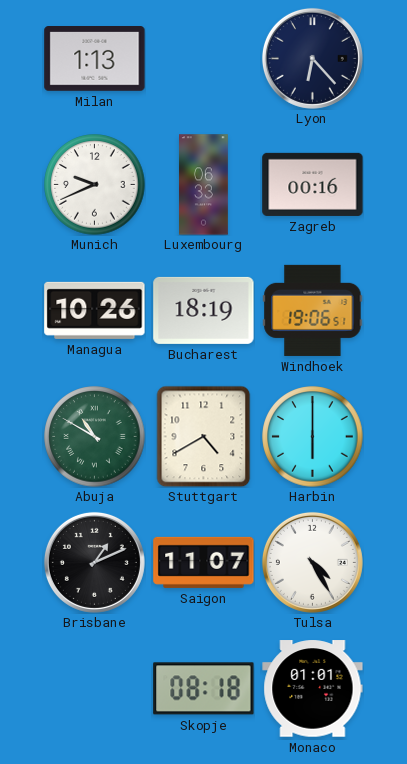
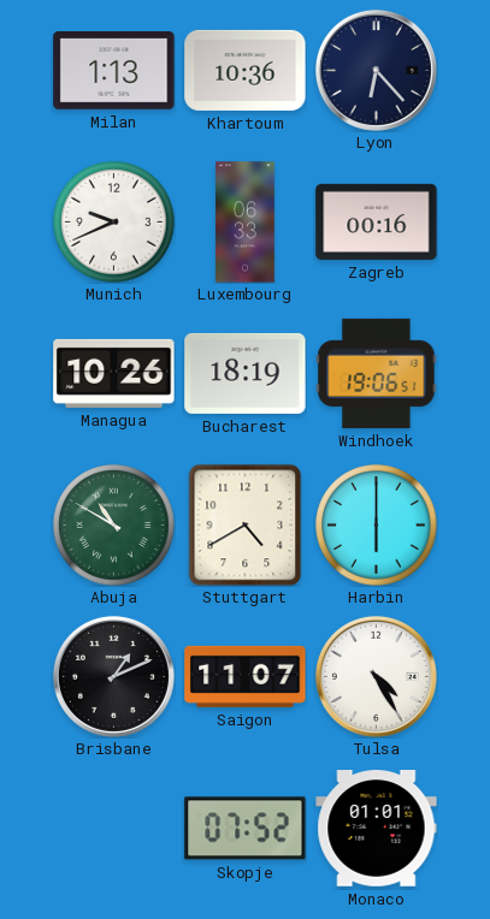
Khartoum: none -> 10:36 (246, 70)
Skopje: 08:18 -> 07:52 (246, 829)
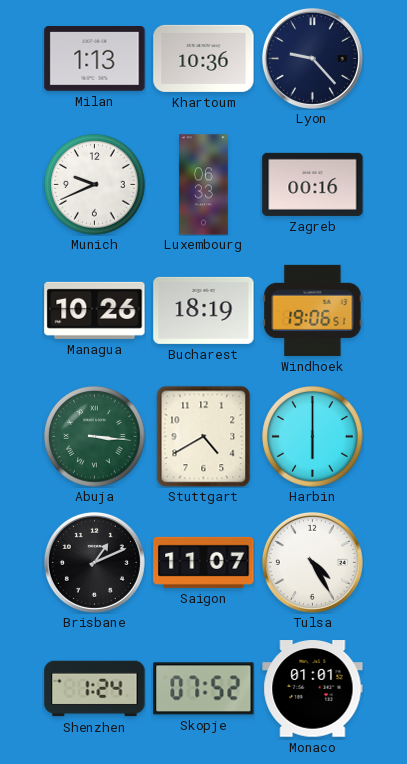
Lyon: 6:23 -> 9:23 (312, 58)
Abuja: 10:50 -> 3:16 (95, 437)
Shenzhen: none -> 1:24 (95, 689)
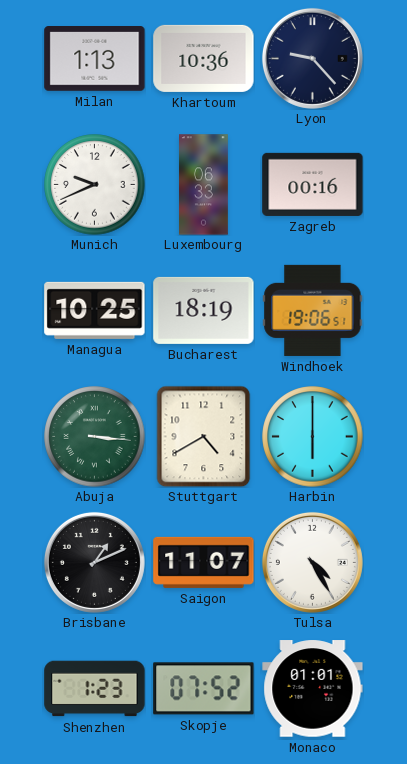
Managua: 10:26 -> 10:25 (95, 310)
Shenzhen: 1:24 -> 1:23 (95, 689)
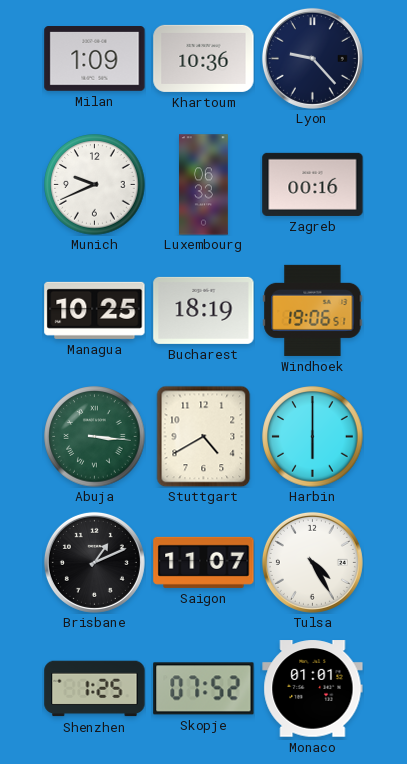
Milan: 1:13 -> 1:09 (95, 59)
Shenzhen: 1:23 -> 1:25 (95, 689)
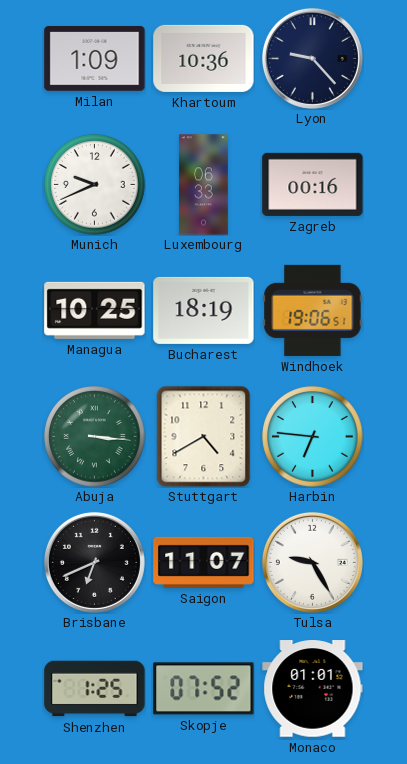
Harbin: 6:00 -> 6:46 (313, 437)
Brisbane: 1:11 -> 6:41 (94, 562)
Tulsa: 4:25 -> 9:25 (312, 562)
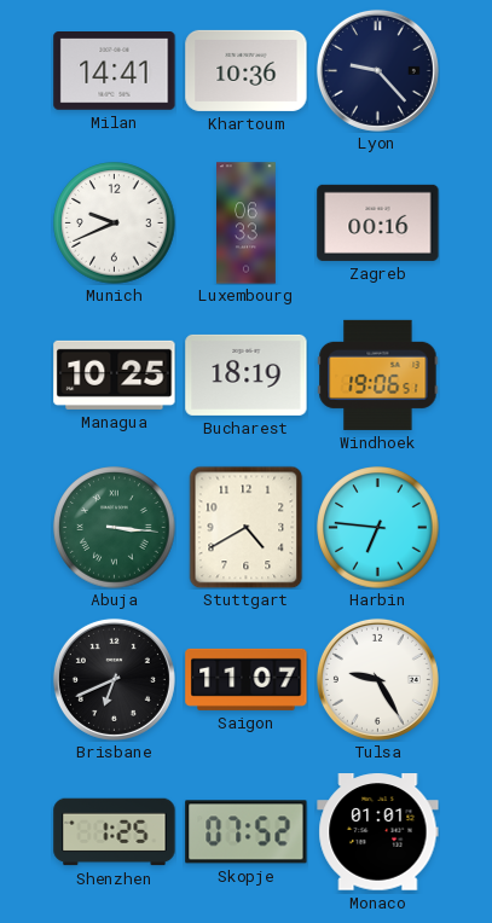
Milan: 1:09 -> 14:41 (115, 71)
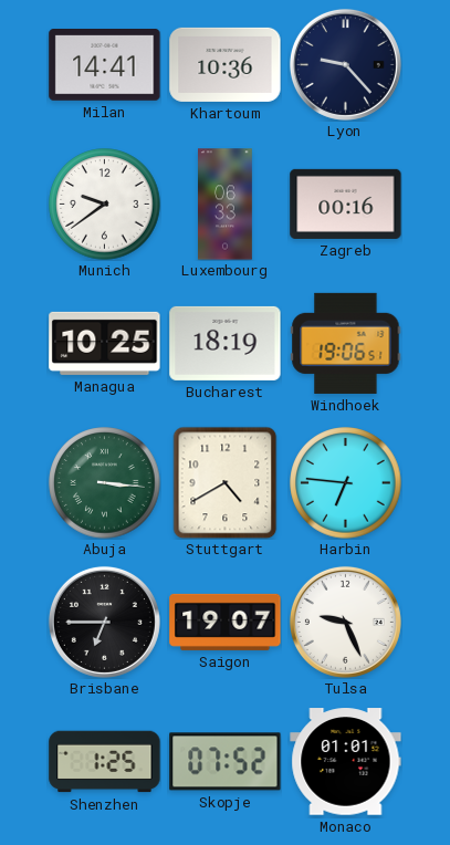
Munich: 9:41 -> 9:39 (105, 205)
Brisbane: 6:41 -> 6:45 (104, 622)
Saigon: 11:07 -> 19:07 (226, 622)
Tulsa: 9:25 -> 9:26 (345, 622)
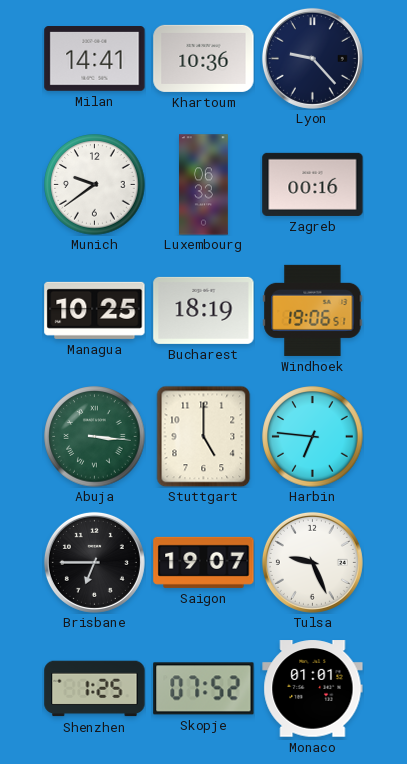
Stuttgart: 4:40 -> 5:00 (204, 436)
